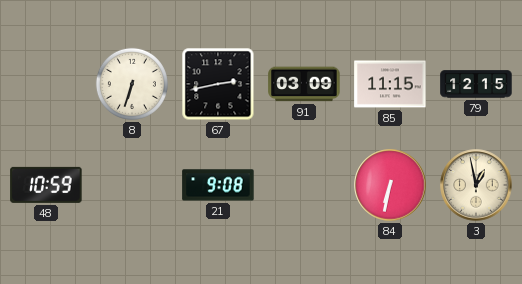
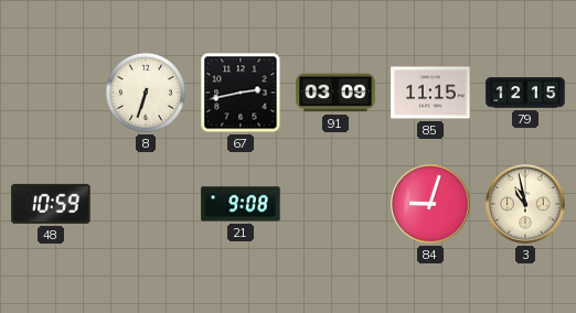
84: 6:32 -> 9:03 (430, 204)
3: 12:58 -> 10:58 (525, 204)
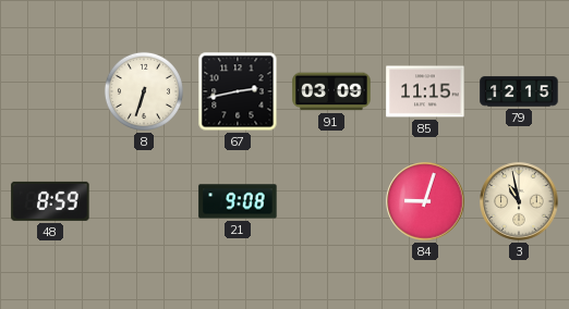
48: 10:59 -> 8:59 (50, 201)
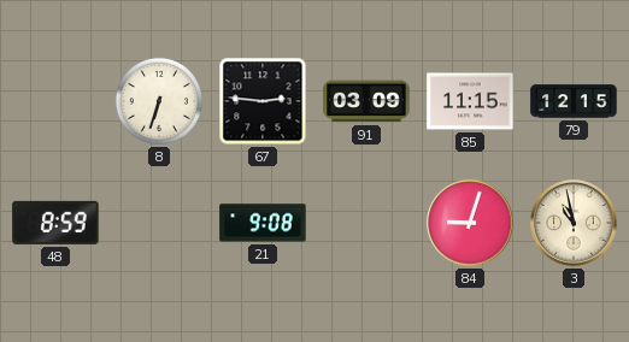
67: 2:43 -> 2:46 (263, 101)
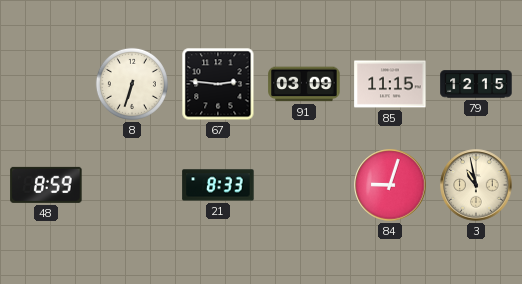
21: 9:08 -> 8:33 (218, 185)
